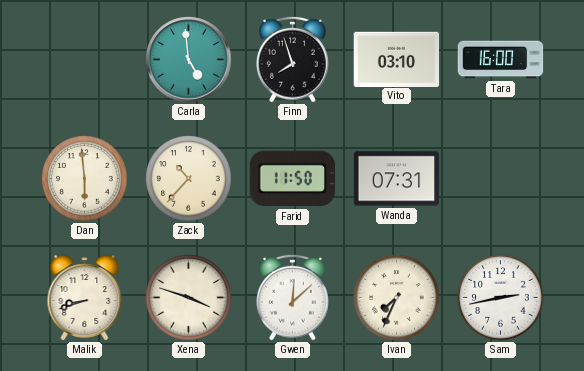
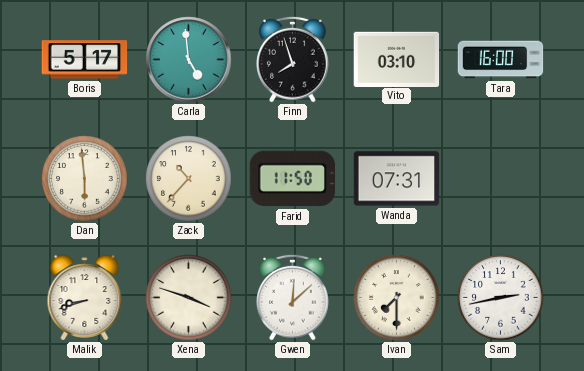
Boris: none -> 5:17 (85, 60)
Ivan: 7:34 -> 7:30 (397, 298)
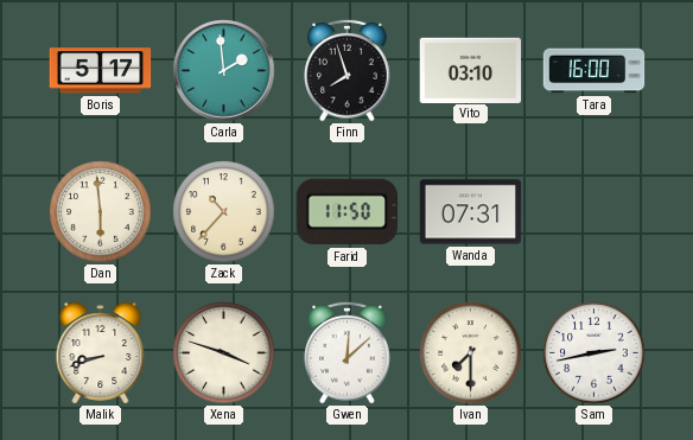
Carla: 4:59 -> 1:59 (224, 71)
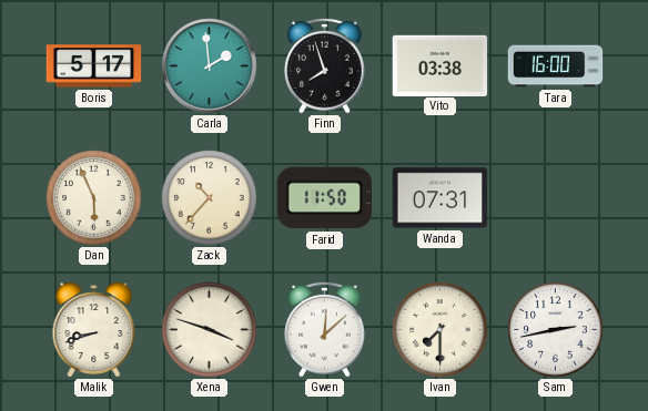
Vito: 03:10 -> 03:38 (441, 65)
Dan: 5:59 -> 5:56 (94, 198)
